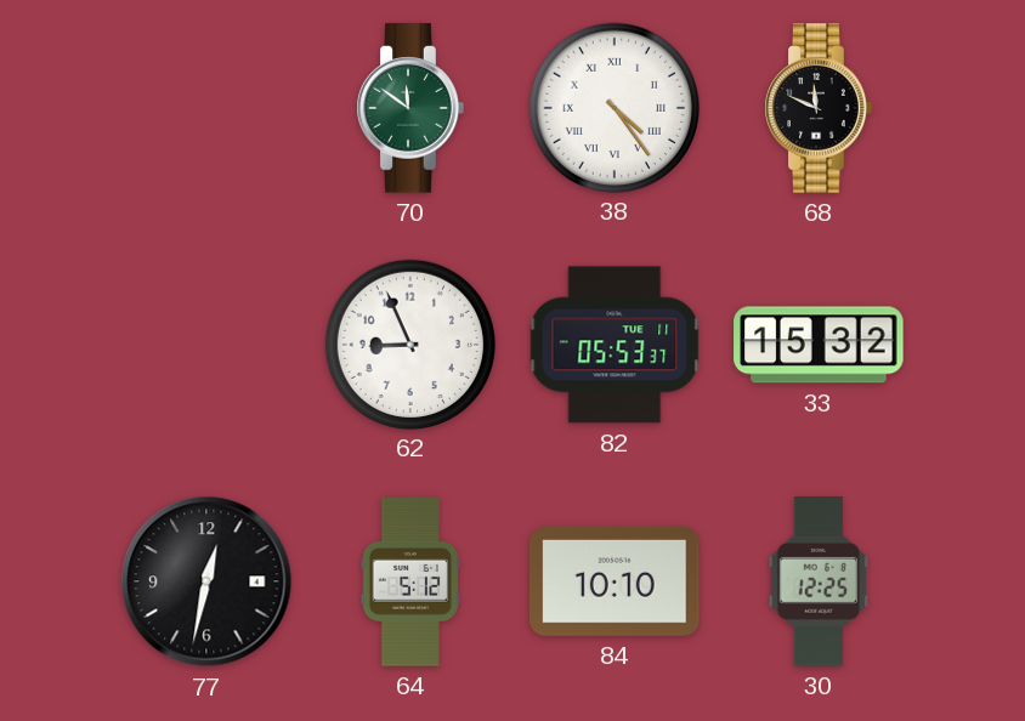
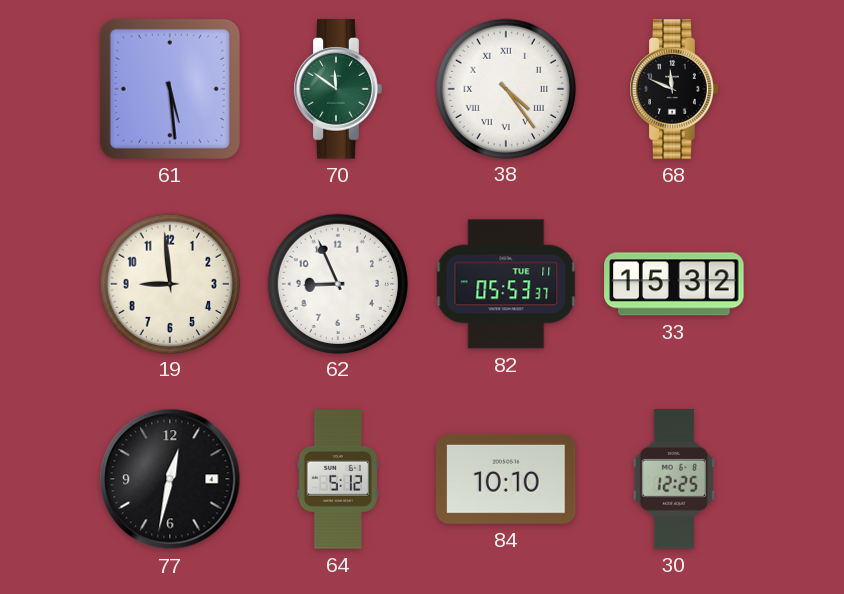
61: none -> 5:29 (170, 89)
19: none -> 8:59 (169, 283)
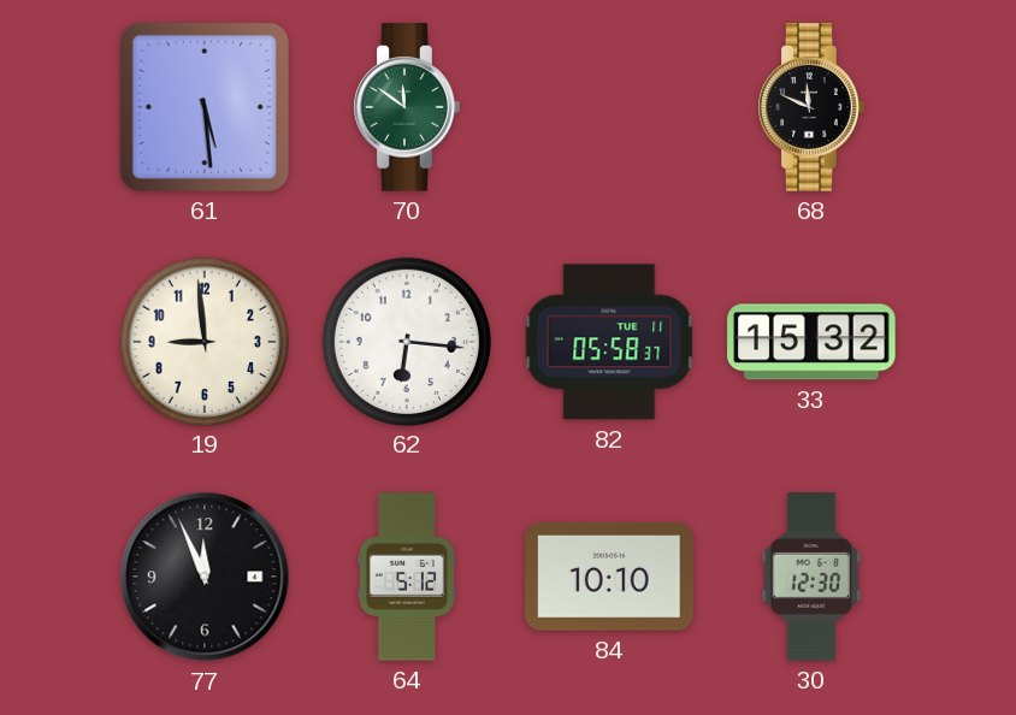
38: 4:24 -> none (505, 88)
62: 8:56 -> 6:16 (406, 341)
82: 05:53 -> 05:58 (609, 342)
77: 12:32 -> 11:56 (205, 577)
30: 12:25 -> 12:30 (811, 577)
